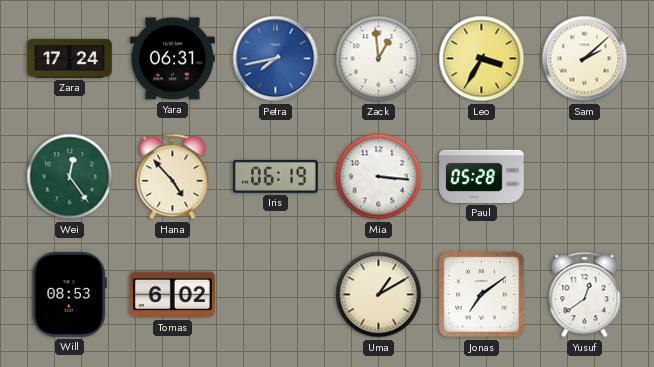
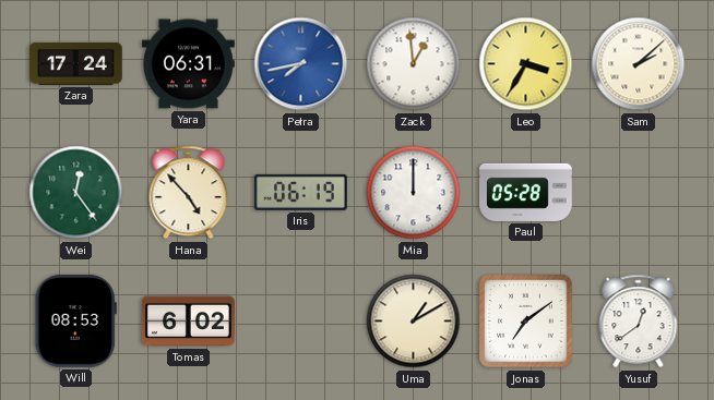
Mia: 3:16 -> 12:00 (414, 193)
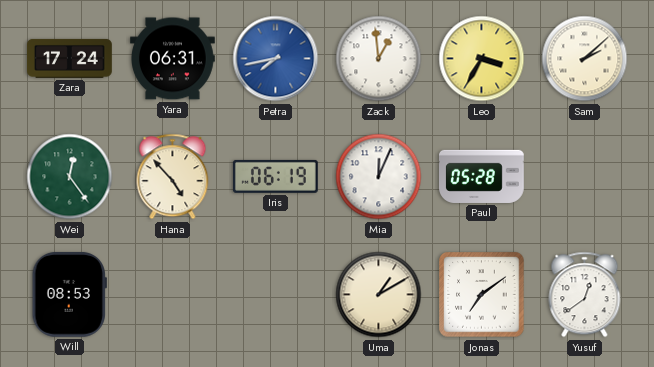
Mia: 12:00 -> 12:04 (379, 177)
Tomas: 6:02 -> none (188, 322)
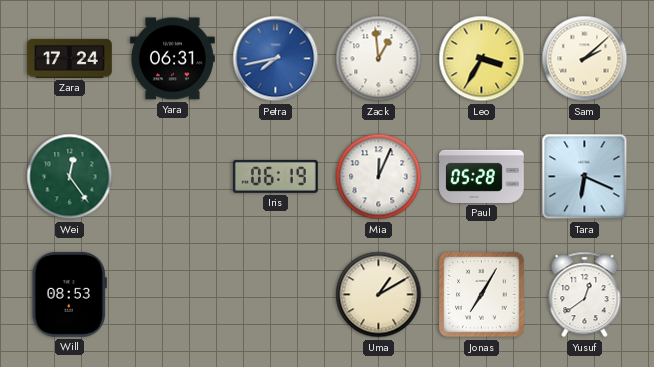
Hana: 4:53 -> none (173, 177)
Tara: none -> 6:19 (585, 177)
Jonas: 7:09 -> 7:05 (482, 295)
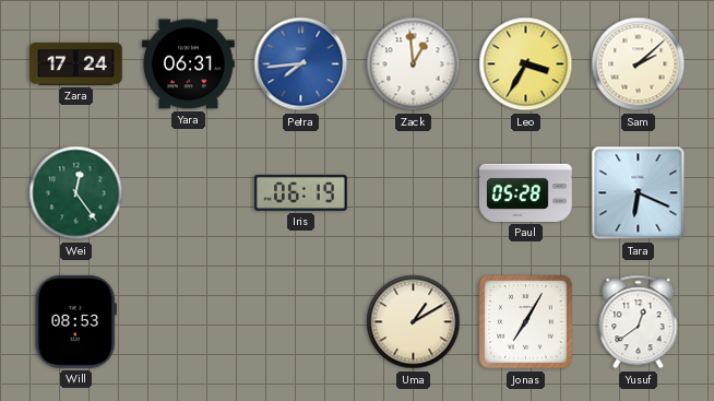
Petra: 7:43 -> 7:44 (301, 64)
Mia: 12:04 -> none (379, 177)
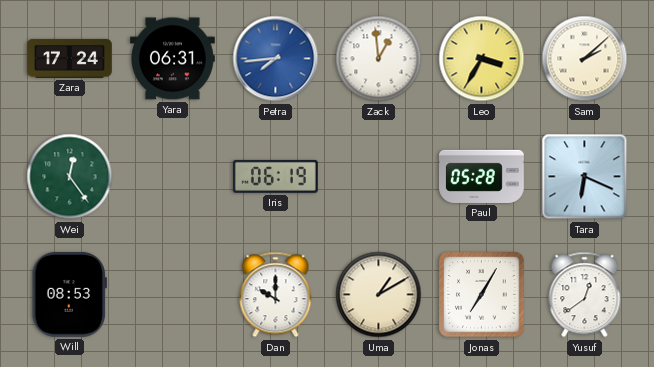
Dan: none -> 10:00 (276, 295)
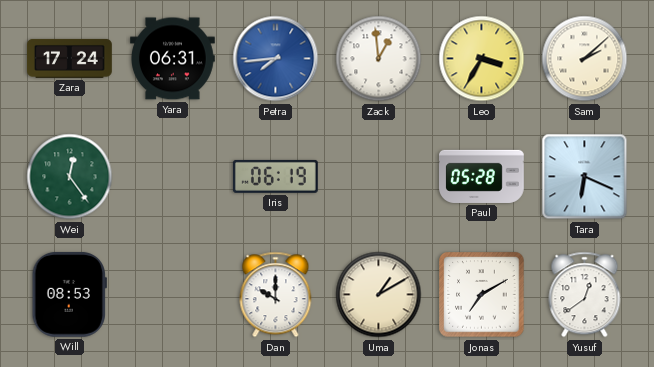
Jonas: 7:05 -> 7:10 (482, 295)
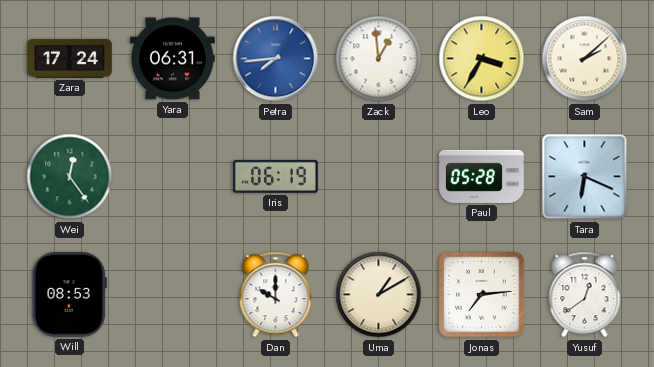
Jonas: 7:10 -> 7:14 (482, 295)
